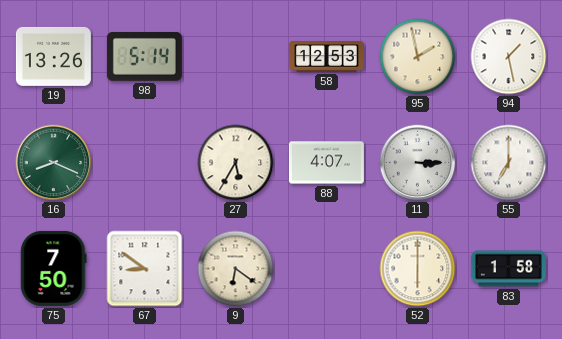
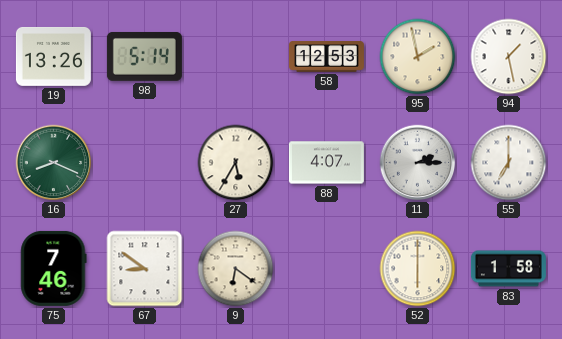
11: 3:15 -> 2:15 (418, 163)
75: 7:50 -> 7:46 (54, 268)
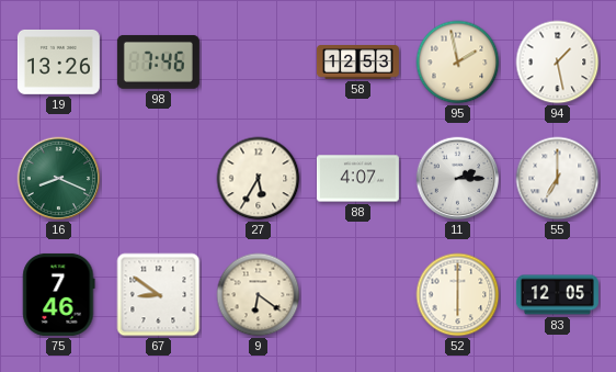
98: 5:14 -> 7:46 (158, 61)
83: 1:58 -> 12:05 (557, 295)
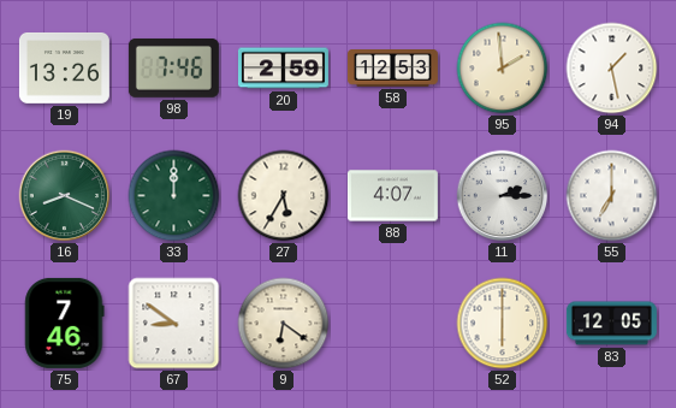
20: none -> 2:59 (283, 69)
95: 1:58 -> 1:59 (503, 69)
33: none -> 12:00 (174, 196)
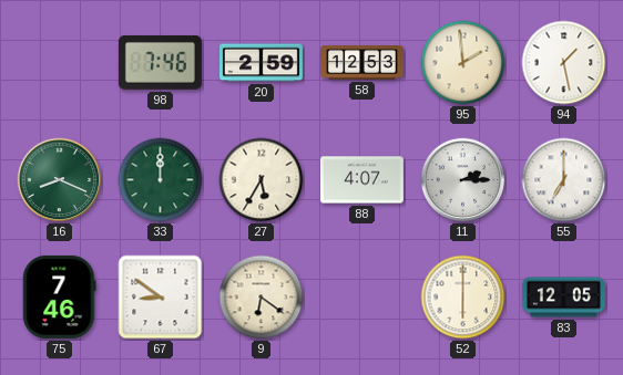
19: 13:26 -> none (64, 67)
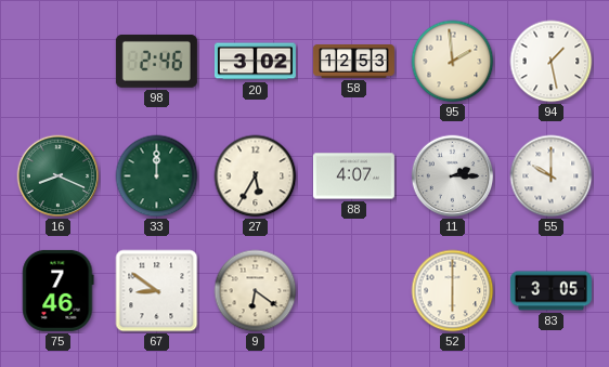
98: 7:46 -> 2:46 (156, 61)
20: 2:59 -> 3:02 (255, 62)
55: 7:00 -> 10:00 (552, 176)
83: 12:05 -> 3:05 (550, 291)
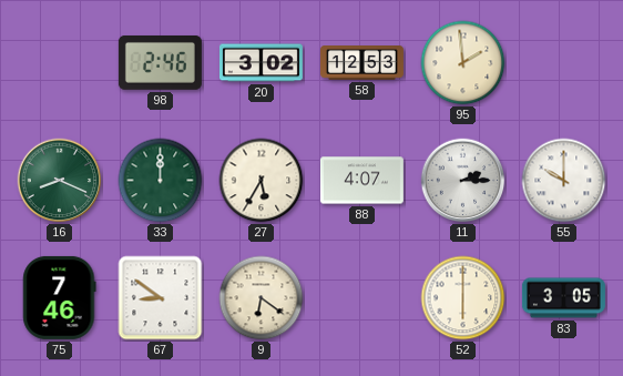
94: 1:28 -> none (552, 62)
